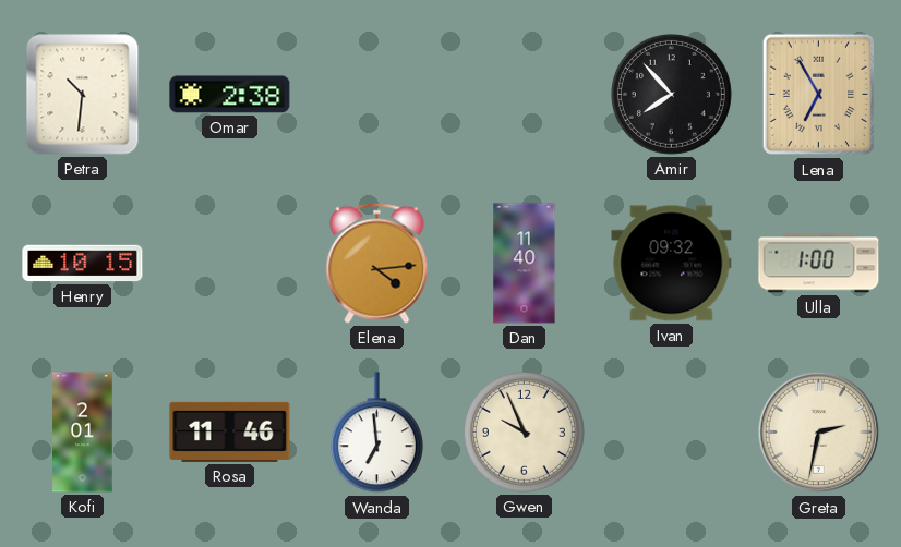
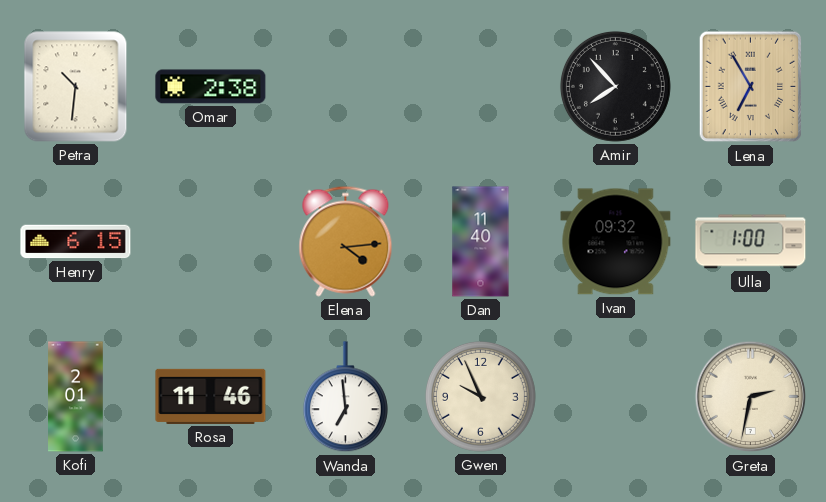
Henry: 10:15 -> 6:15 (76, 242)
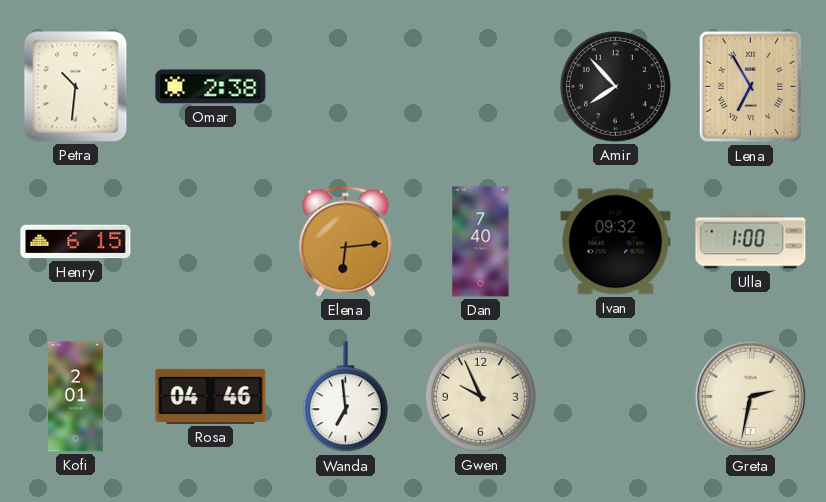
Elena: 4:14 -> 6:14 (346, 241)
Dan: 11:40 -> 7:40 (481, 242)
Rosa: 11:46 -> 04:46 (211, 396)
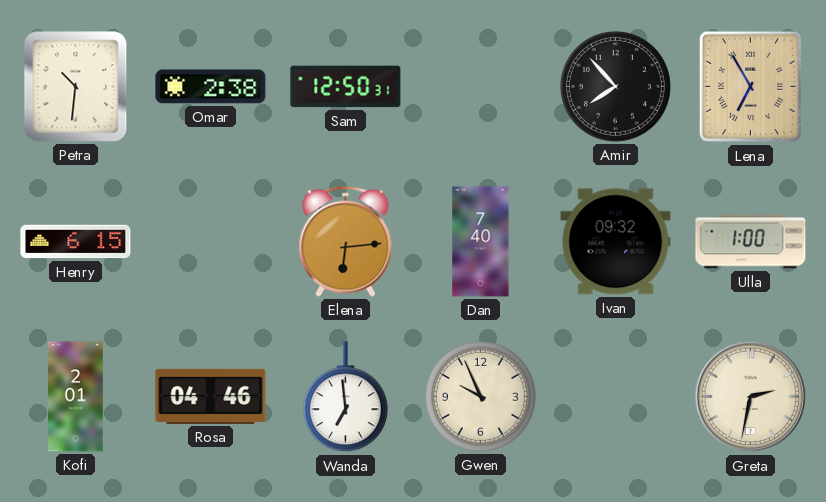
Sam: none -> 12:50 (346, 87)
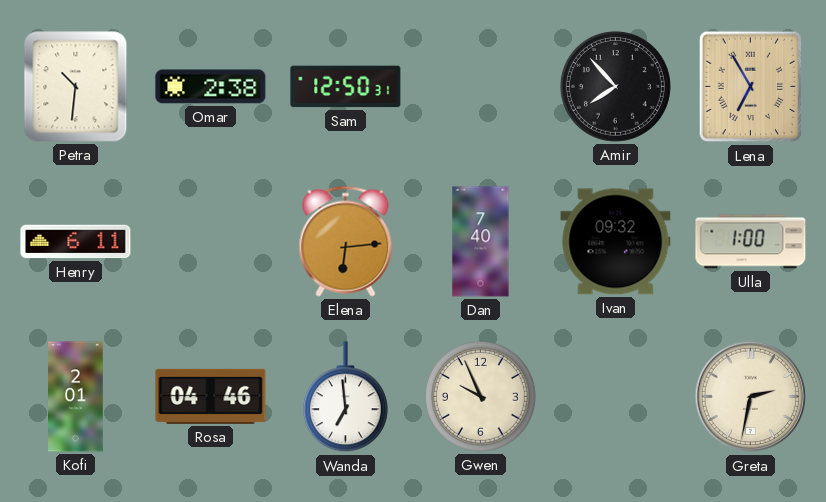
Henry: 6:15 -> 6:11 (76, 242)
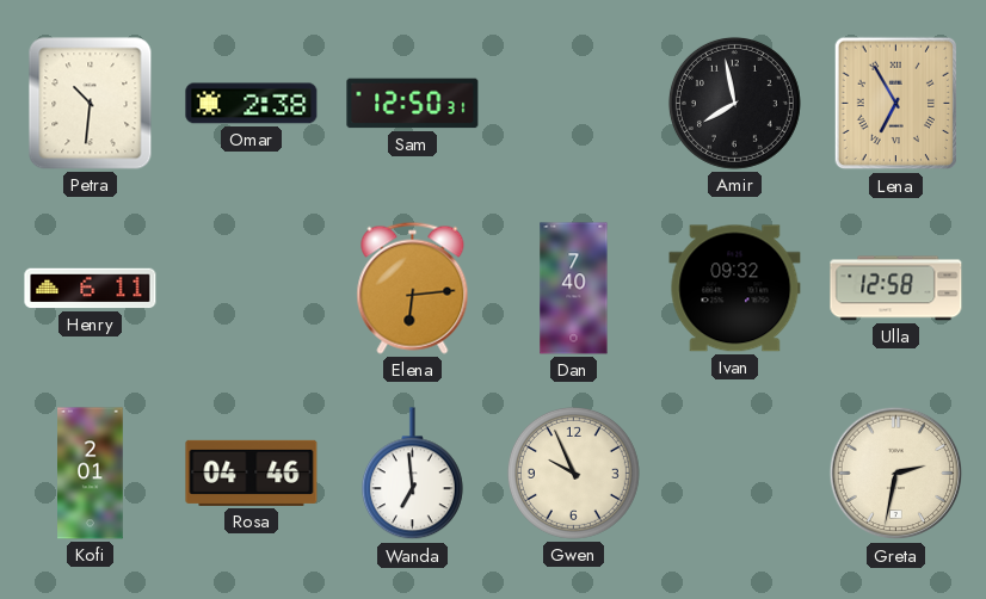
Amir: 7:53 -> 7:58 (734, 103)
Ulla: 1:00 -> 12:58 (896, 289)
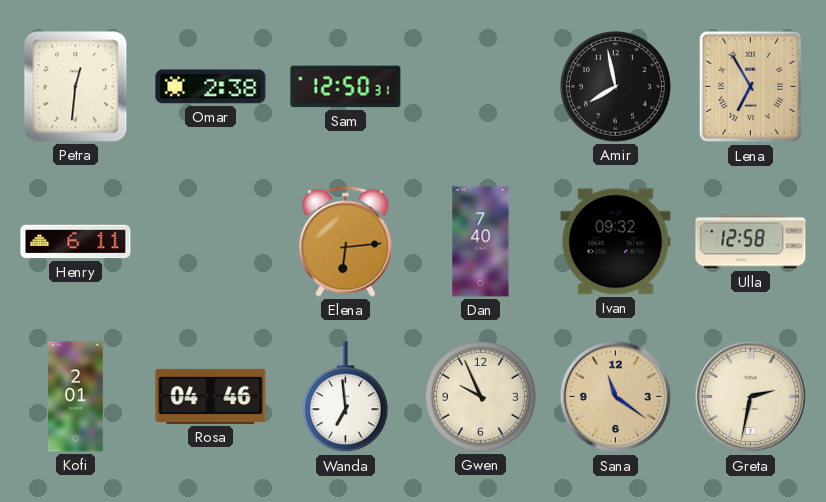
Petra: 10:31 -> 12:31 (76, 87)
Sana: none -> 11:21 (616, 397)
